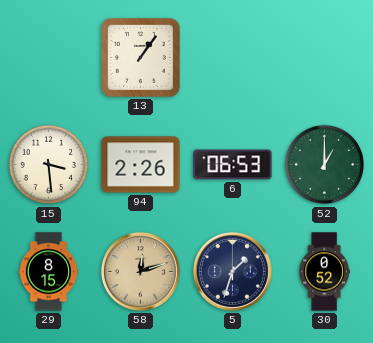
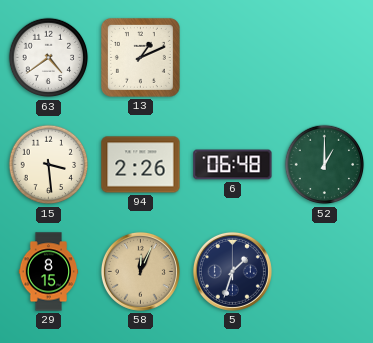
63: none -> 4:39 (49, 58)
13: 1:06 -> 1:11 (140, 57)
6: 06:53 -> 06:48 (233, 165)
58: 12:12 -> 12:04 (140, 271)
30: 0:52 -> none (324, 272)
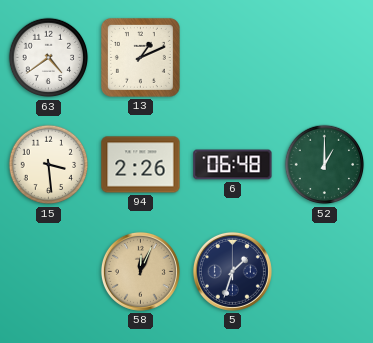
29: 8:15 -> none (49, 272)
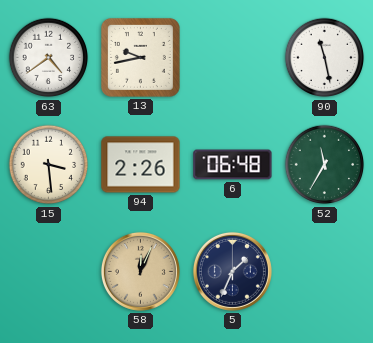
13: 1:11 -> 9:43 (140, 57)
90: none -> 11:28 (325, 58)
52: 1:00 -> 11:35 (325, 165)
5: 1:33 -> 1:34 (232, 271)
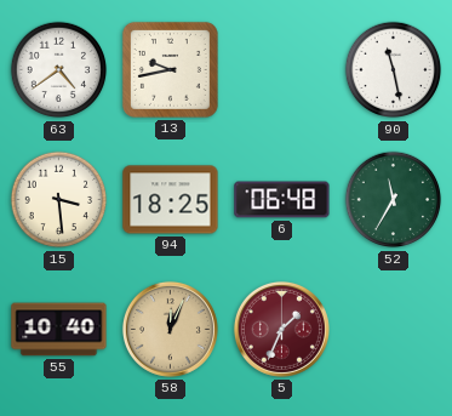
94: 2:26 -> 18:25 (171, 200)
55: none -> 10:40 (59, 330)
5 dial: navy -> burgundy (281, 329)
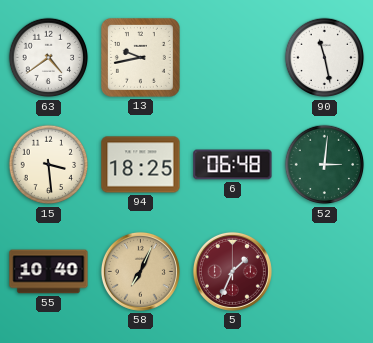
52: 11:35 -> 3:01 (325, 165)
58: 12:04 -> 7:04 (140, 271)
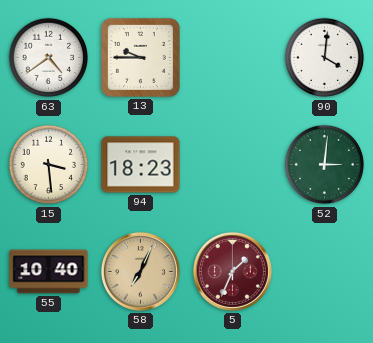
13: 9:43 -> 9:45 (140, 57)
90: 11:28 -> 4:01 (325, 58)
94: 18:25 -> 18:23 (141, 165)
6: 06:48 -> none (233, 165)
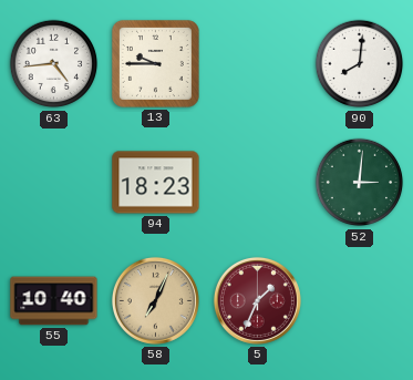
63: 4:39 -> 4:44 (54, 64)
90: 4:01 -> 8:01 (360, 64)
15: 3:29 -> none (49, 165)
